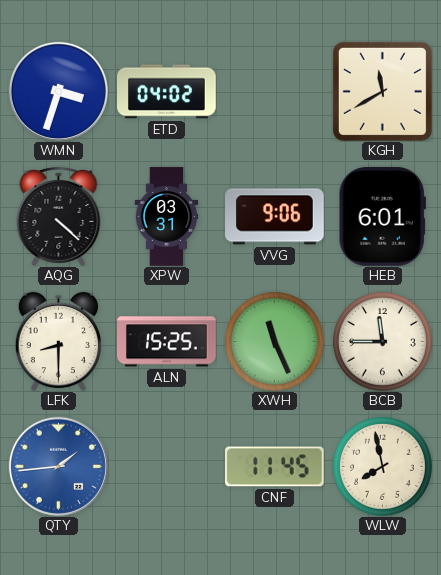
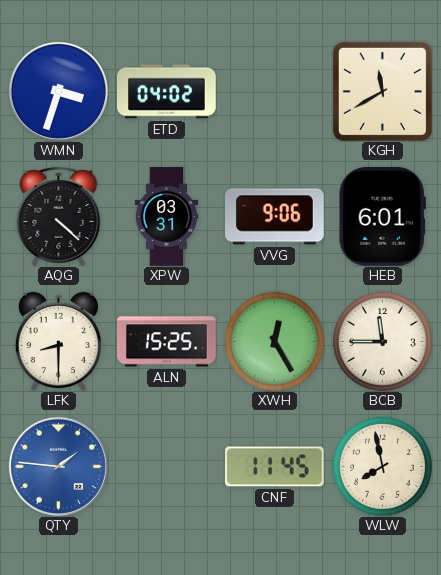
XWH: 11:26 -> 12:25 (274, 341)
QTY: 1:44 -> 1:46 (58, 466)
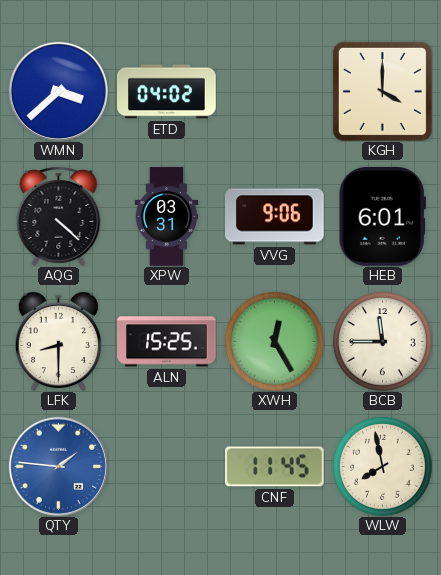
WMN: 3:33 -> 3:38 (58, 91)
KGH: 11:40 -> 4:00 (382, 91)
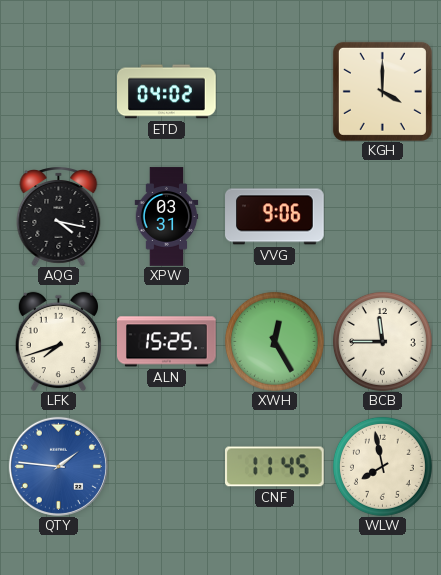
WMN: 3:38 -> none (58, 91)
AQG: 4:22 -> 4:17 (59, 217)
HEB: 6:01 -> none (382, 217)
LFK: 8:30 -> 7:42 (58, 341)
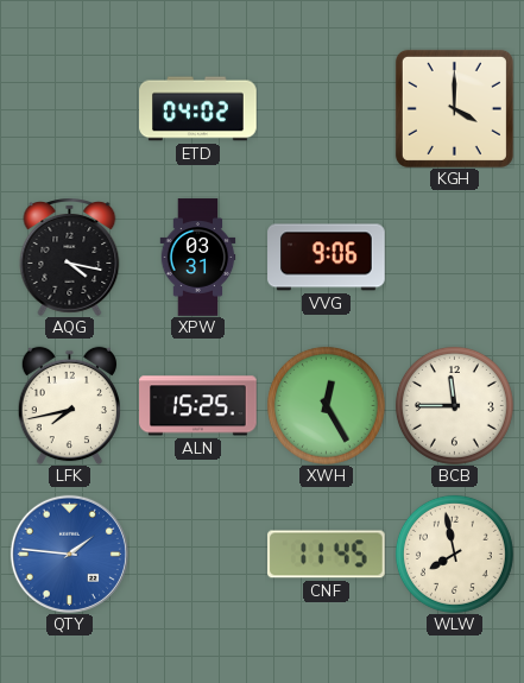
LFK: 7:42 -> 7:43 (69, 405)
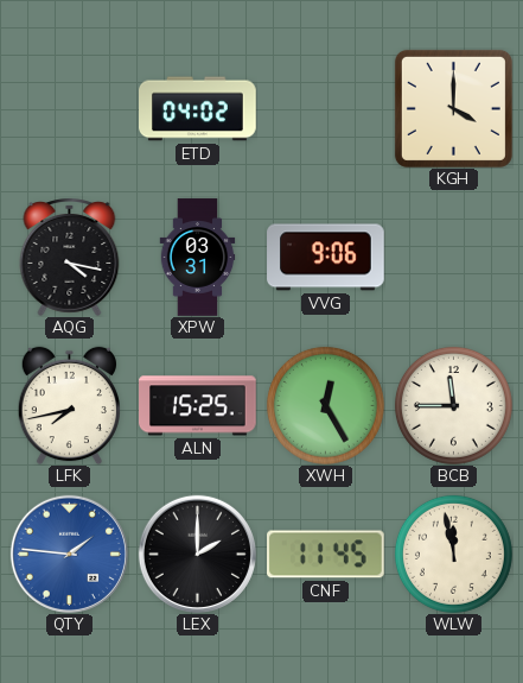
LEX: none -> 2:00 (197, 554)
WLW: 7:58 -> 11:58 (453, 554)
